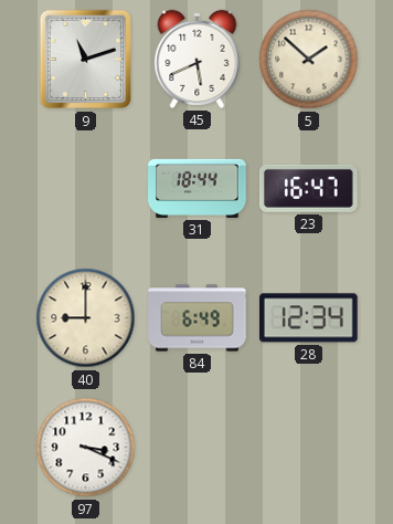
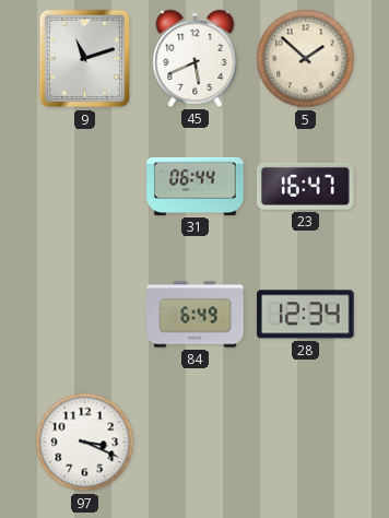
31: 18:44 -> 06:44 (196, 186)
40: 9:00 -> none (86, 318)
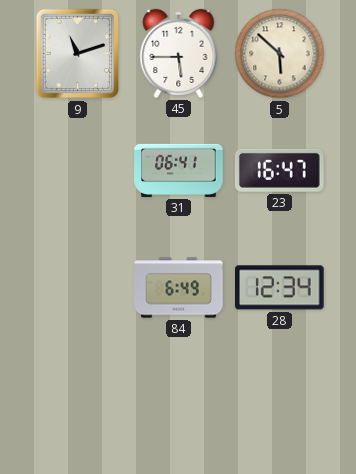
45: 5:41 -> 5:45 (179, 53)
5: 1:52 -> 5:52 (280, 54)
31: 06:44 -> 06:41 (179, 170)
97: 3:19 -> none (85, 443)
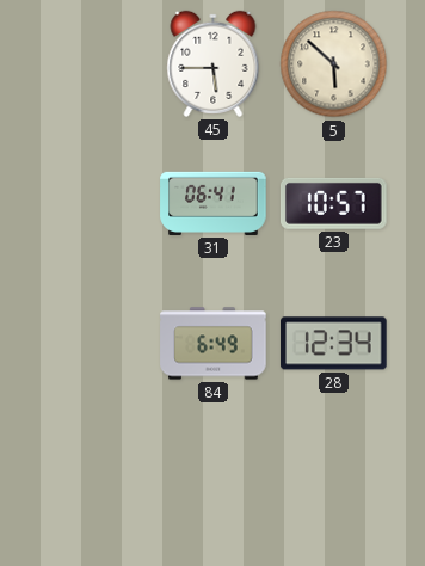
9: 11:12 -> none (77, 54)
23: 16:47 -> 10:57 (334, 203)
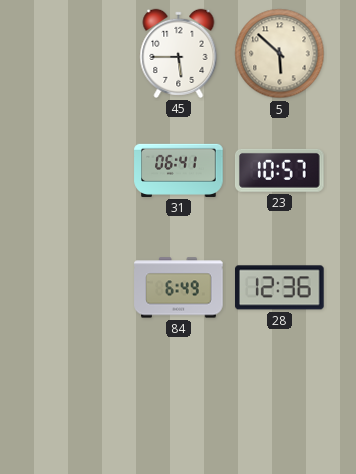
28: 12:34 -> 12:36 (280, 288)
